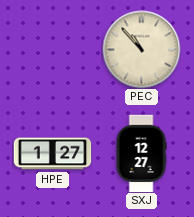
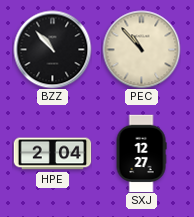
BZZ: none -> 10:53 (52, 49)
HPE: 1:27 -> 2:04 (52, 154)
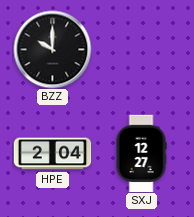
BZZ: 10:53 -> 10:00 (52, 49)
PEC: 10:53 -> none (141, 49)
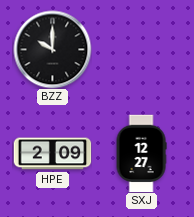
HPE: 2:04 -> 2:09 (52, 154)
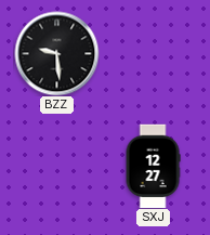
BZZ: 10:00 -> 9:29 (56, 53)
HPE: 2:09 -> none (52, 154)
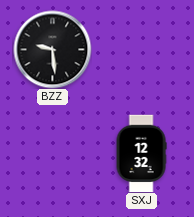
SXJ: 12:27 -> 12:32 (141, 153)
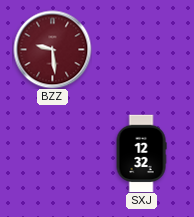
BZZ dial: black -> burgundy (52, 49)
